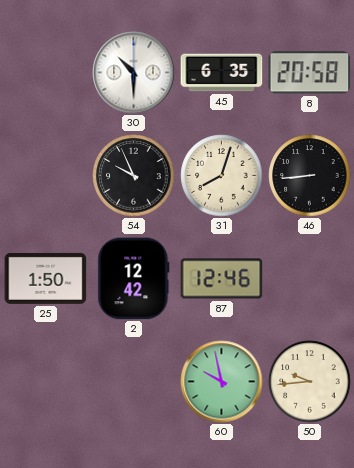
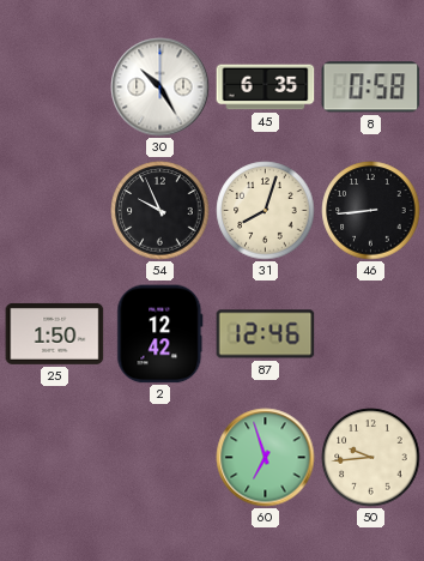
30: 10:30 -> 10:25 (160, 88)
8: 20:58 -> 0:58 (371, 88)
60: 9:58 -> 6:57 (266, 458)
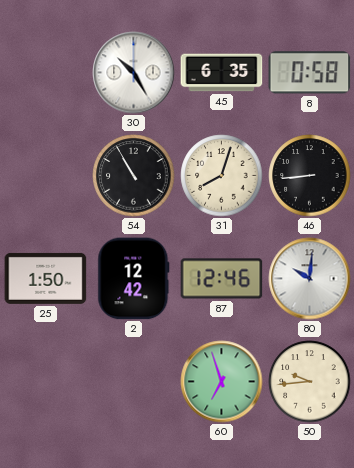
54: 9:56 -> 10:55 (134, 176)
80: none -> 10:01 (310, 279)
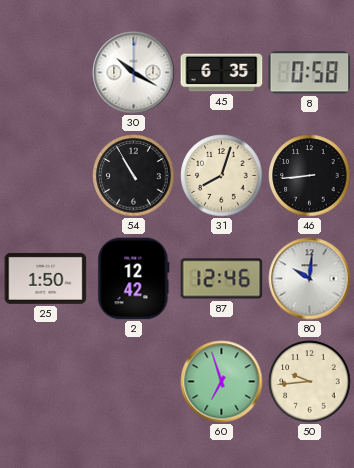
30: 10:25 -> 10:20 (134, 73)
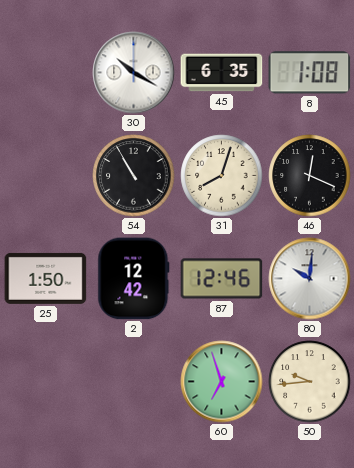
8: 0:58 -> 1:08 (310, 73)
46: 8:44 -> 12:19 (310, 176)
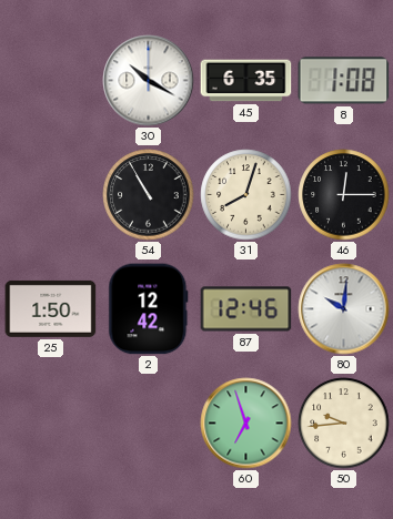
46: 12:19 -> 12:15 (344, 195)
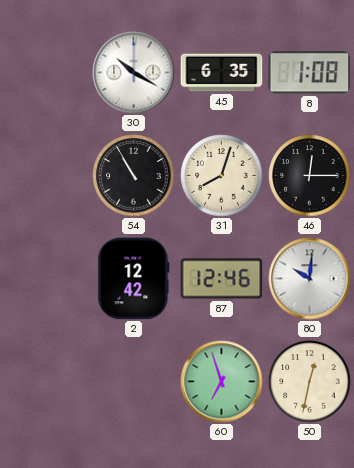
25: 1:50 -> none (51, 308)
50: 9:44 -> 12:32 (310, 382)
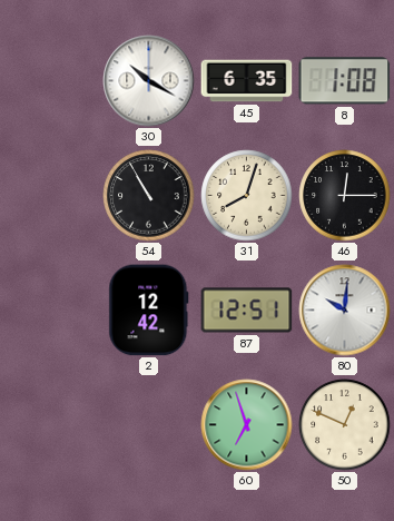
87: 12:46 -> 12:51 (247, 311)
50: 12:32 -> 12:49 (345, 425)
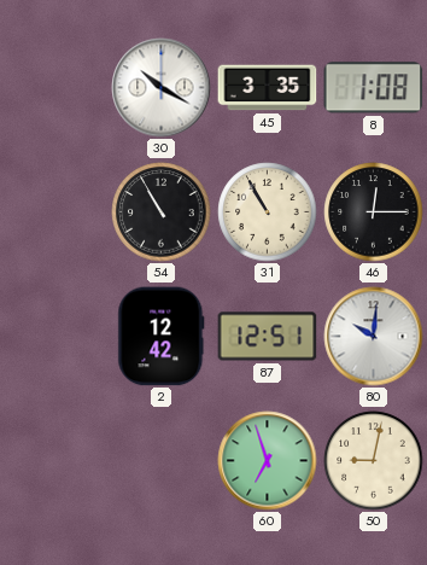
45: 6:35 -> 3:35 (268, 88)
31: 8:03 -> 10:55 (268, 212)
50: 12:49 -> 9:02 (374, 461)
